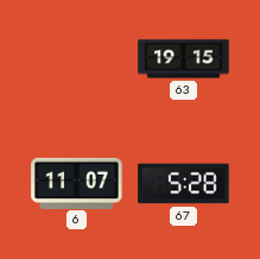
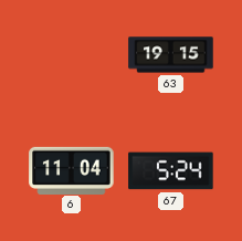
6: 11:07 -> 11:04 (72, 170)
67: 5:28 -> 5:24 (171, 171)
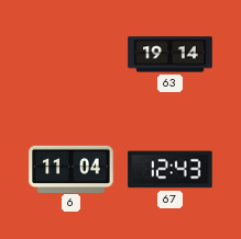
63: 19:15 -> 19:14 (171, 55)
67: 5:24 -> 12:43 (171, 170)
